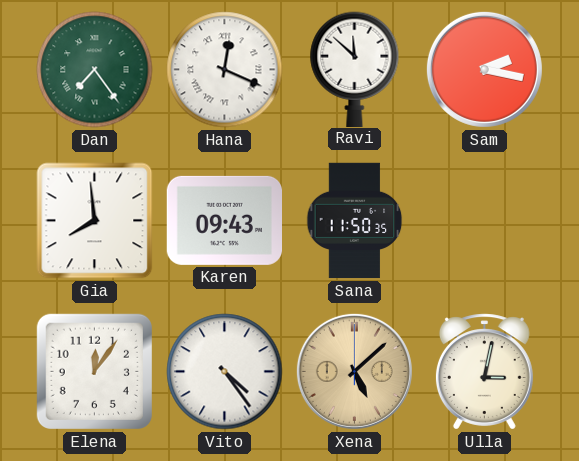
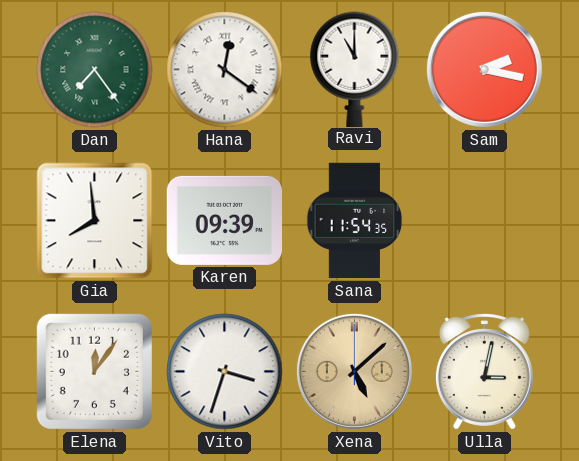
Hana: 12:19 -> 12:21 (225, 70)
Ravi: 11:52 -> 11:00 (355, 69)
Karen: 09:43 -> 09:39 (224, 220)
Sana: 11:50 -> 11:54 (355, 221)
Vito: 4:24 -> 3:33 (225, 372)
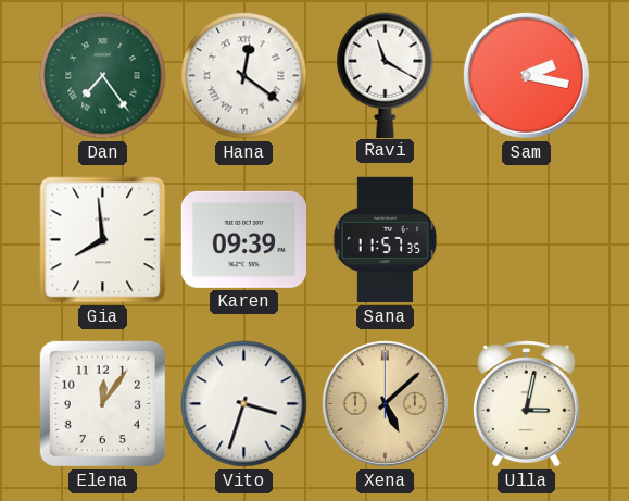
Ravi: 11:00 -> 11:20 (386, 75)
Sana: 11:54 -> 11:57 (386, 240)
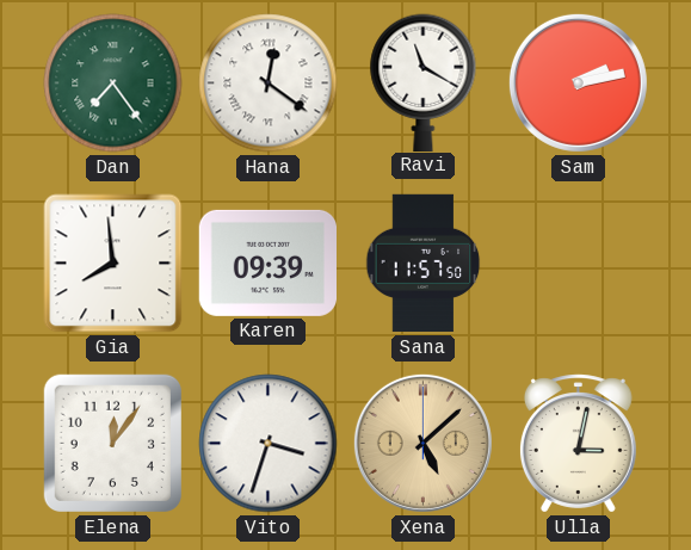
Sam: 2:17 -> 2:13 (578, 82)
Sana: 11:57:35 -> 11:57:50 (424, 264)
